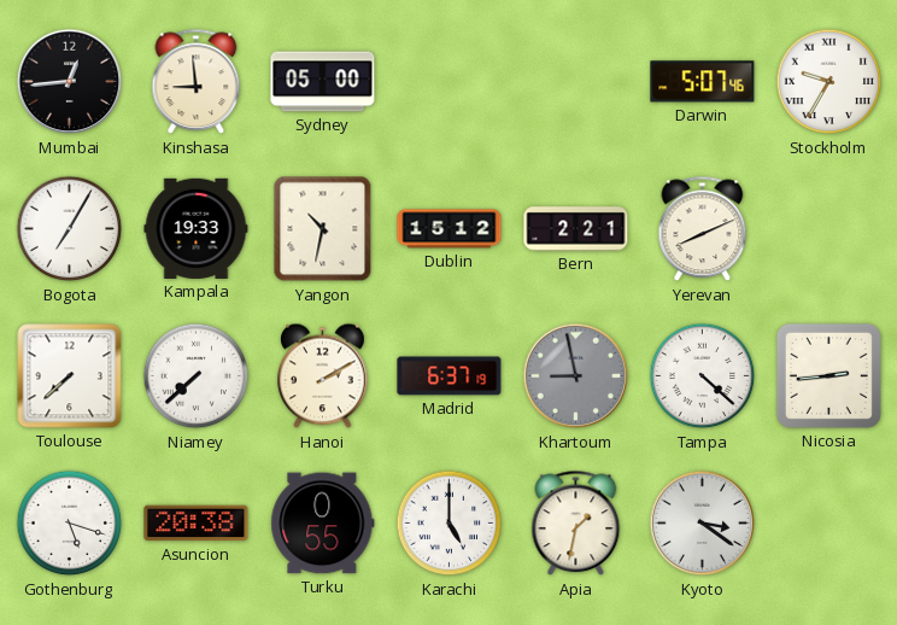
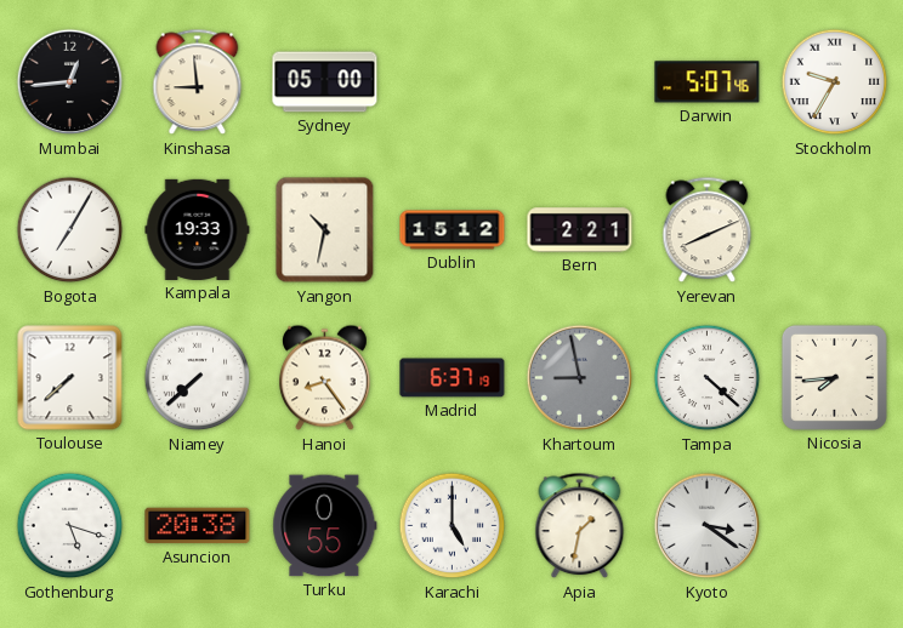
Hanoi: 2:10 -> 8:24 (325, 378)
Nicosia: 2:44 -> 7:44 (834, 377)
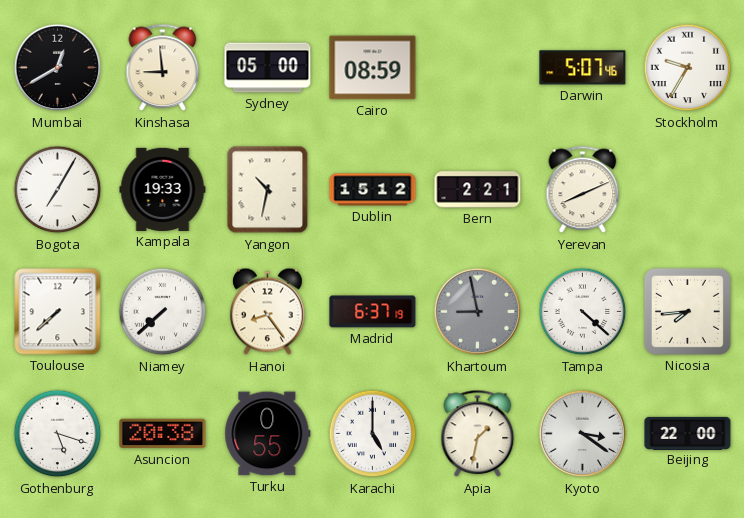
Mumbai: 12:44 -> 12:40 (58, 68)
Cairo: none -> 08:59 (373, 68)
Beijing: none -> 22:00 (688, 433)
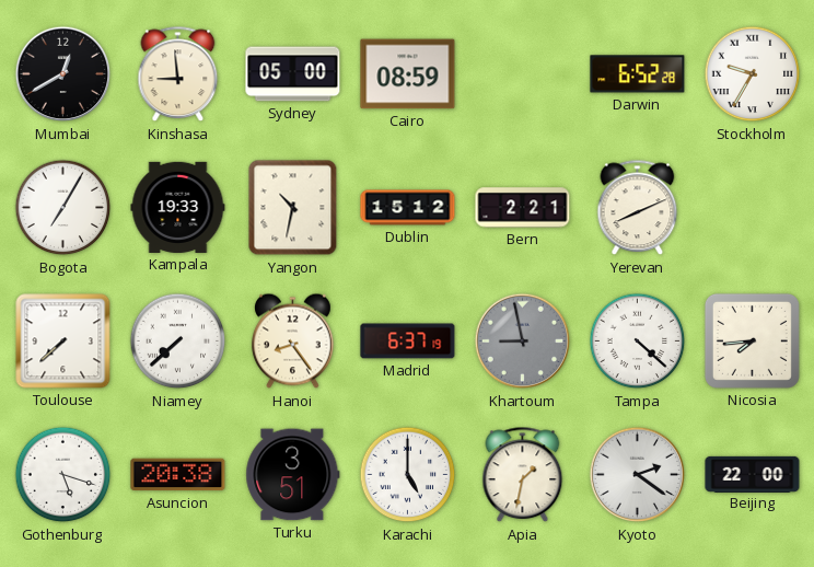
Darwin: 5:07 -> 6:52 (638, 74)
Turku: 0:55 -> 3:51 (293, 475)
Kyoto: 3:21 -> 2:21 (638, 475)
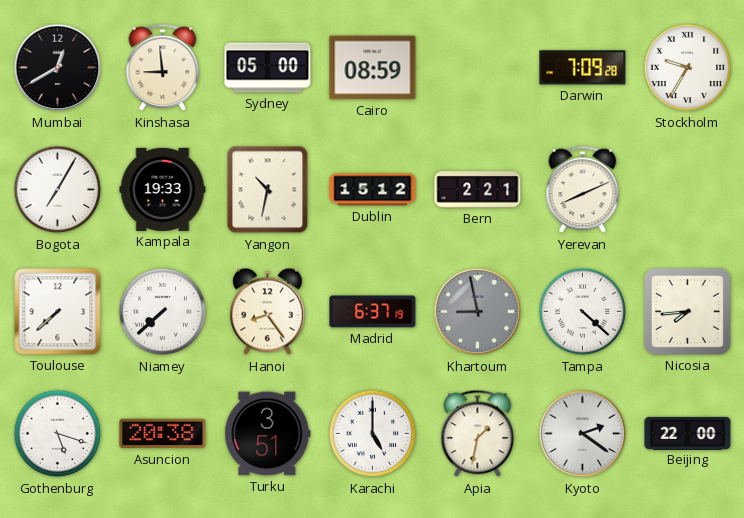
Darwin: 6:52 -> 7:09 (583, 68)
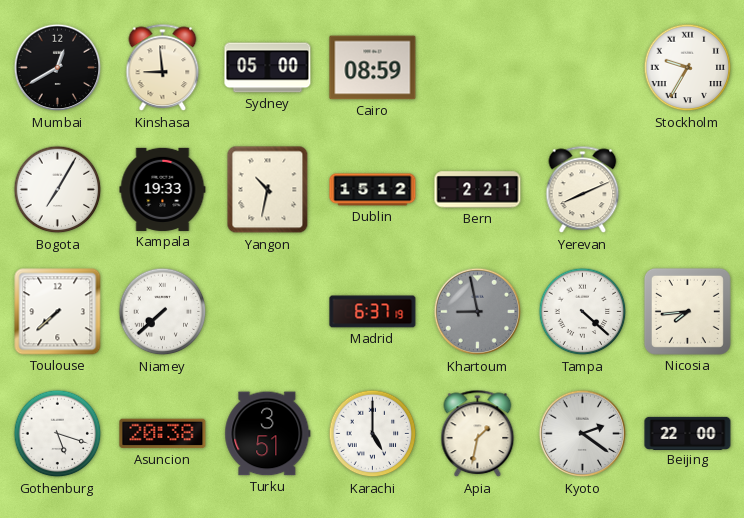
Darwin: 7:09 -> none (583, 68)
Hanoi: 8:24 -> none (268, 312)
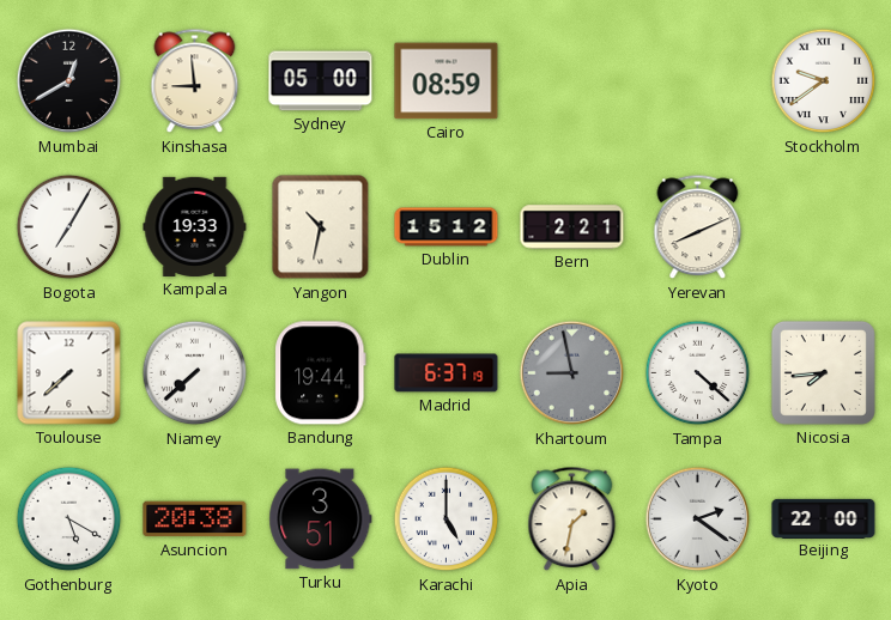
Stockholm: 9:35 -> 9:39 (824, 81)
Bandung: none -> 19:44 (321, 373)
Gothenburg: 5:18 -> 5:20 (69, 519)
